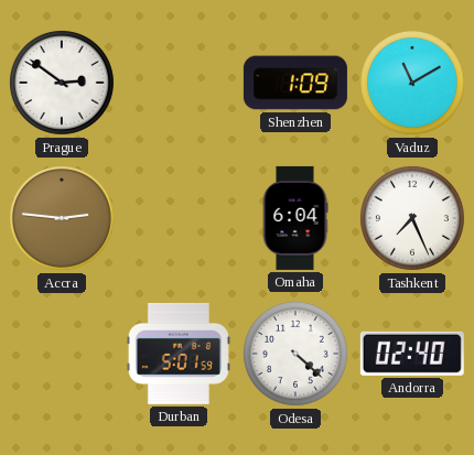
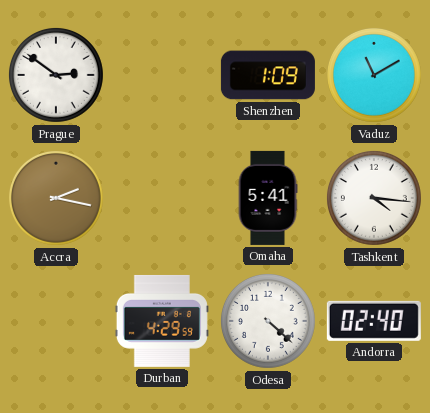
Accra: 2:46 -> 2:17 (56, 198)
Omaha: 6:04 -> 5:41 (268, 198)
Tashkent: 7:26 -> 4:16 (374, 198)
Durban: 5:01 -> 4:29 (162, 321)
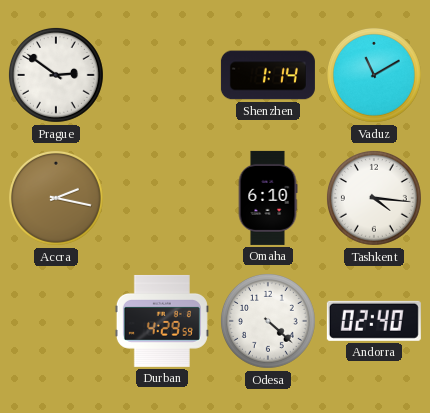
Shenzhen: 1:09 -> 1:14 (268, 75)
Omaha: 5:41 -> 6:10 (268, 198)
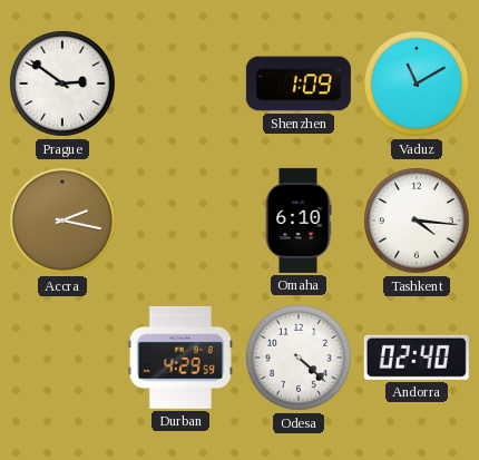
Shenzhen: 1:14 -> 1:09 (299, 84)
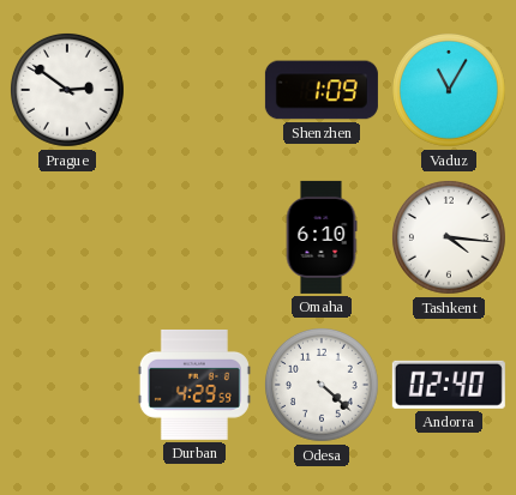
Vaduz: 11:10 -> 11:05 (449, 90)
Accra: 2:17 -> none (62, 221)
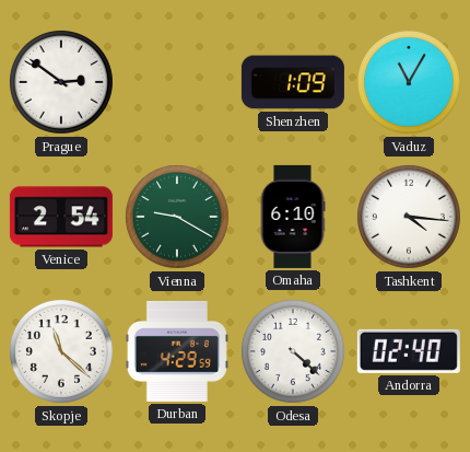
Venice: none -> 2:54 (61, 217)
Vienna: none -> 9:20 (177, 217)
Skopje: none -> 11:22 (61, 351)
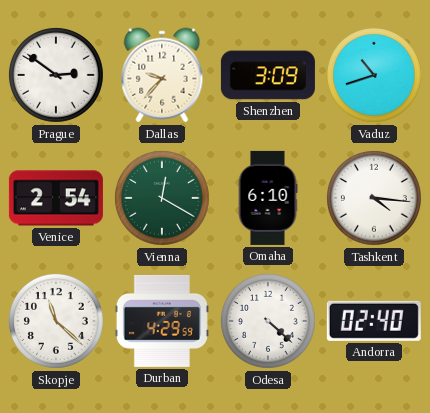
Dallas: none -> 9:37 (162, 75)
Shenzhen: 1:09 -> 3:09 (268, 75)
Vaduz: 11:05 -> 10:42 (374, 75)
Vienna: 9:20 -> 12:20 (162, 198)
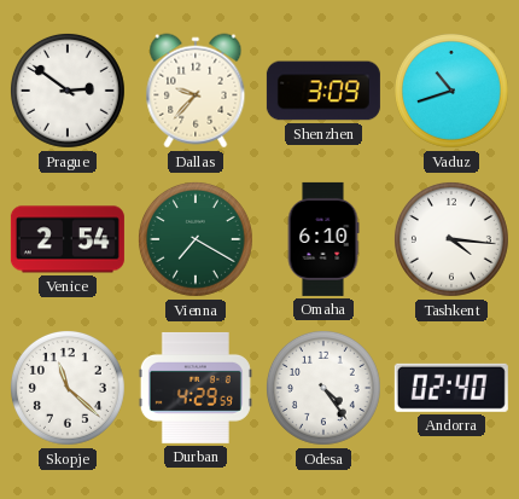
Vienna: 12:20 -> 7:20 (196, 239)
Odesa: 4:22 -> 4:24 (323, 388)
